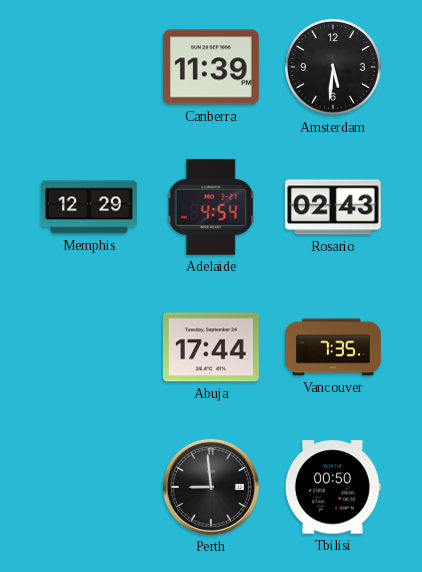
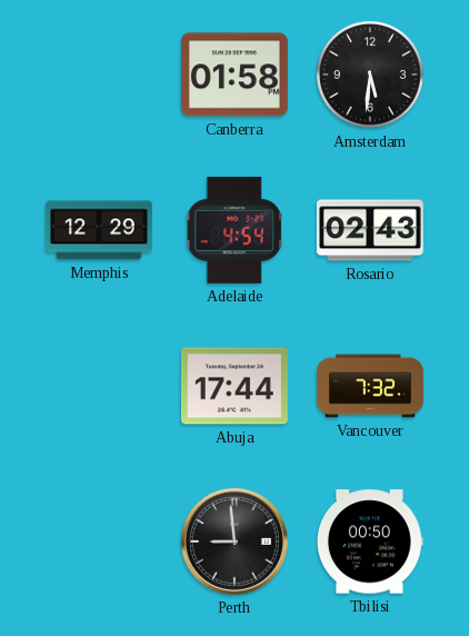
Canberra: 11:39 -> 01:58 (234, 74)
Vancouver: 7:35 -> 7:32 (371, 386)
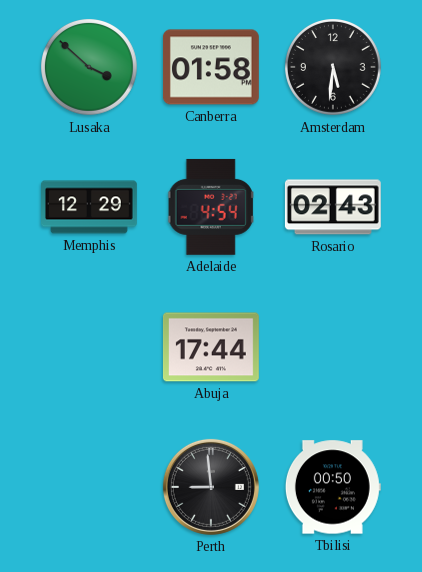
Lusaka: none -> 3:52 (90, 68)
Vancouver: 7:32 -> none (371, 386)
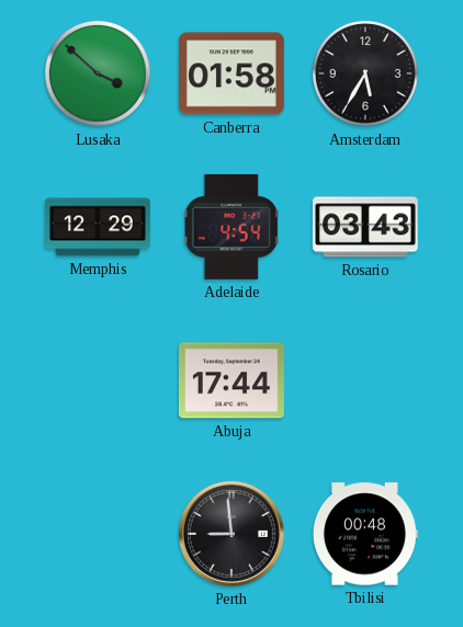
Amsterdam: 5:31 -> 5:35 (366, 75)
Rosario: 02:43 -> 03:43 (365, 227)
Tbilisi: 00:50 -> 00:48 (365, 534)
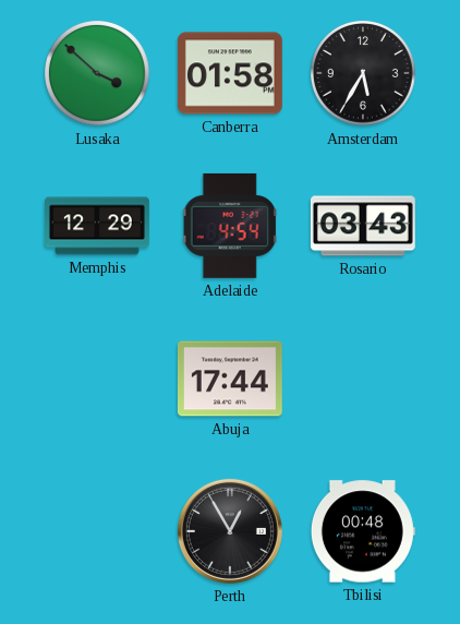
Perth: 8:59 -> 12:55 (230, 531)
